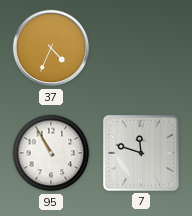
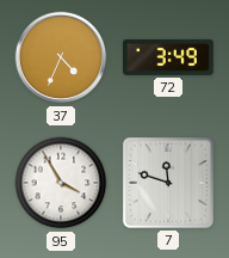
72: none -> 3:49 (169, 57)
95: 10:55 -> 3:55 (61, 183)
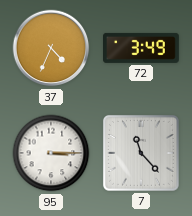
95: 3:55 -> 3:15 (51, 153)
7: 11:48 -> 11:23 (141, 153)
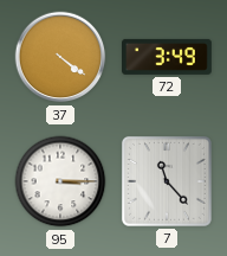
37: 4:34 -> 4:21 (60, 57)
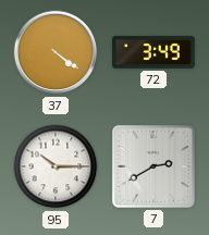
95: 3:15 -> 10:15 (56, 166)
7: 11:23 -> 2:40 (153, 166)
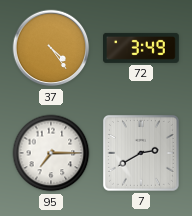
37: 4:21 -> 4:24 (51, 48)
95: 10:15 -> 7:15 (51, 153)
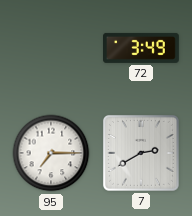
37: 4:24 -> none (51, 48)
